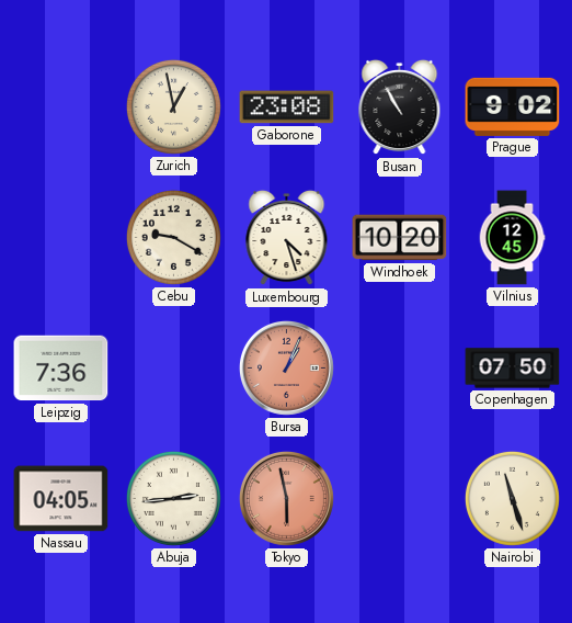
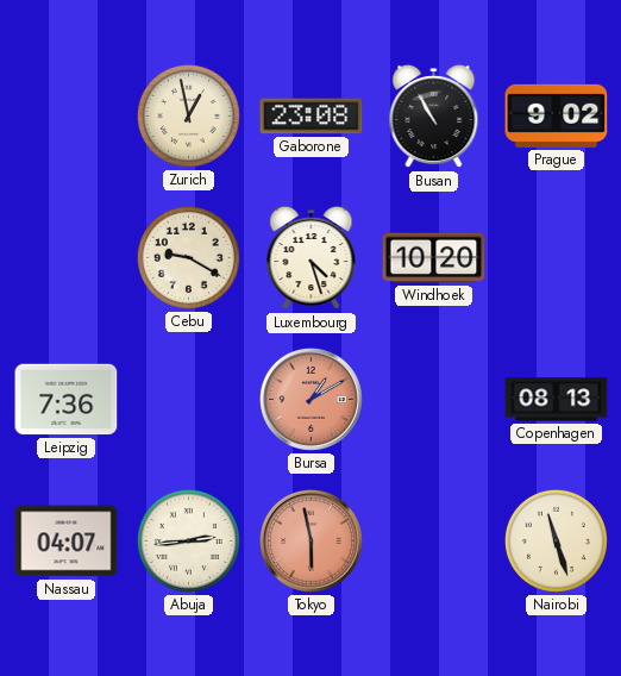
Vilnius: 12:45 -> none (512, 238)
Bursa: 1:04 -> 1:10 (310, 399)
Copenhagen: 07:50 -> 08:13 (557, 400)
Nassau: 04:05 -> 04:07 (67, 542)
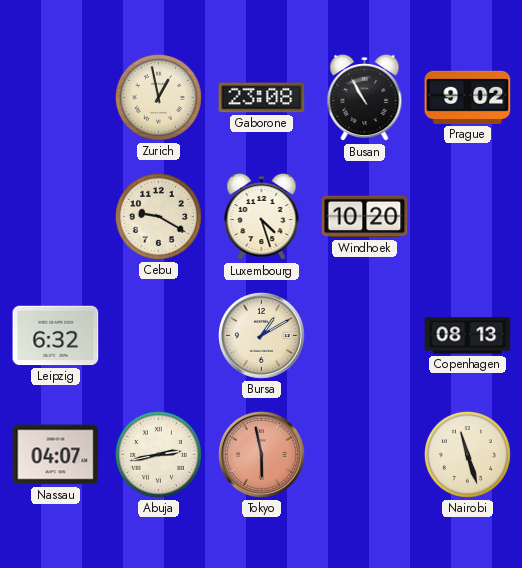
Leipzig: 7:36 -> 6:32 (56, 336)
Bursa dial: salmon -> cream (261, 335)
Abuja: 2:44 -> 2:43 (158, 454)
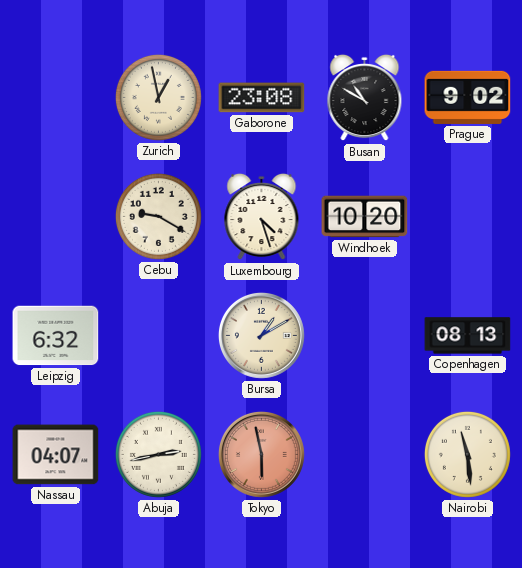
Busan: 10:55 -> 10:50 (365, 98)
Nairobi: 11:27 -> 11:29 (467, 454)
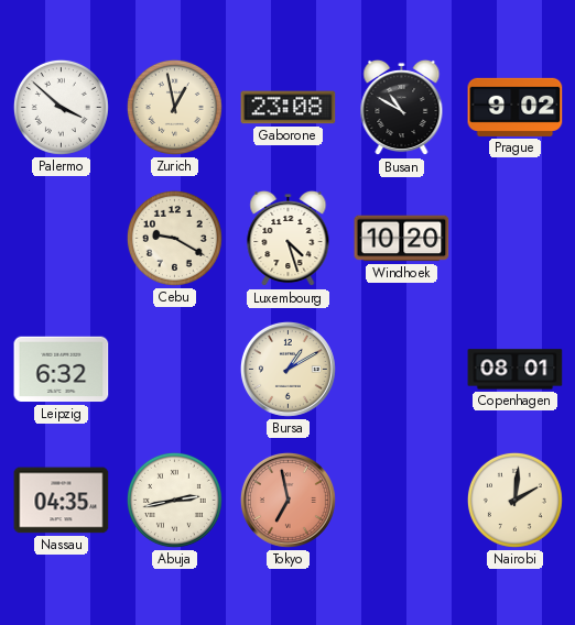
Palermo: none -> 3:52 (61, 107)
Copenhagen: 08:13 -> 08:01 (516, 370)
Nassau: 04:07 -> 04:35 (62, 501)
Tokyo: 5:58 -> 6:58 (287, 500)
Nairobi: 11:29 -> 2:01 (514, 500)
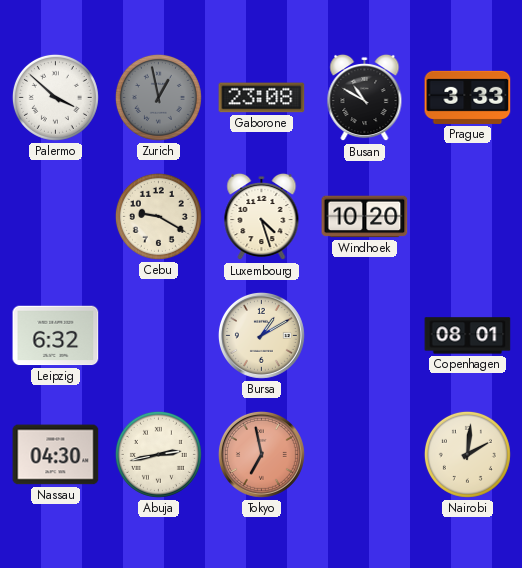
Zurich dial: cream -> grey (158, 97)
Prague: 9:02 -> 3:33 (468, 97)
Nassau: 04:35 -> 04:30 (56, 455)
